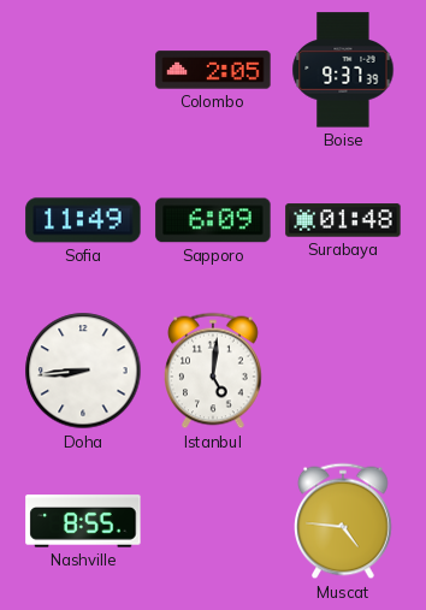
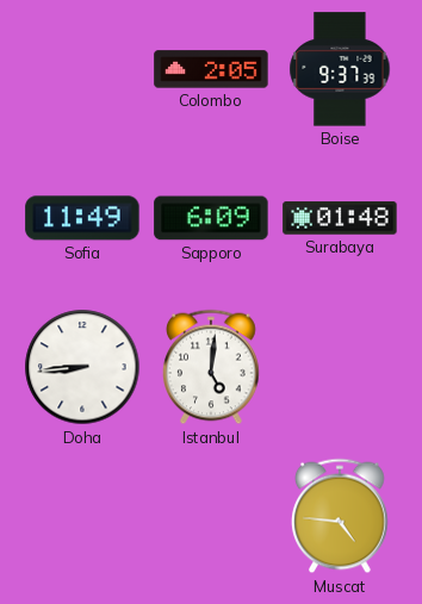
Nashville: 8:55 -> none (83, 521)
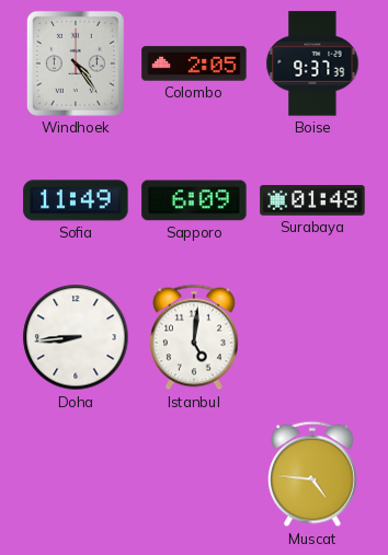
Windhoek: none -> 4:24 (76, 63)
